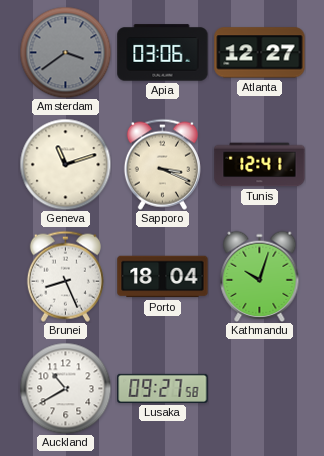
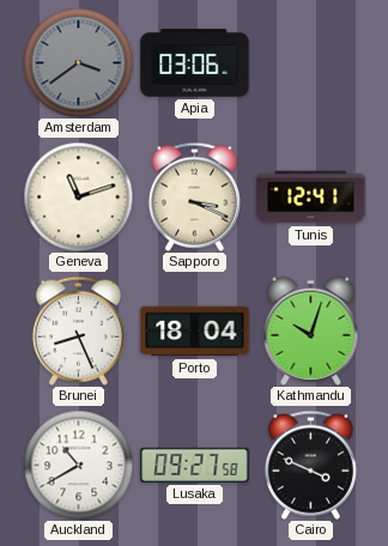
Atlanta: 12:27 -> none (260, 53)
Cairo: none -> 3:49 (310, 465)
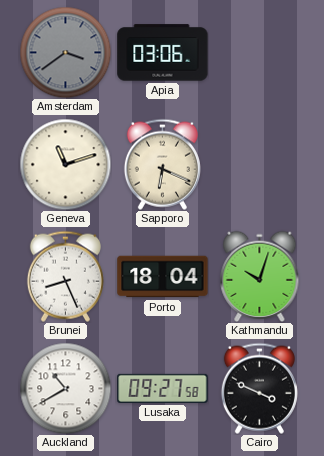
Sapporo: 3:19 -> 6:19 (162, 164)
Tunis: 12:41 -> none (311, 198)
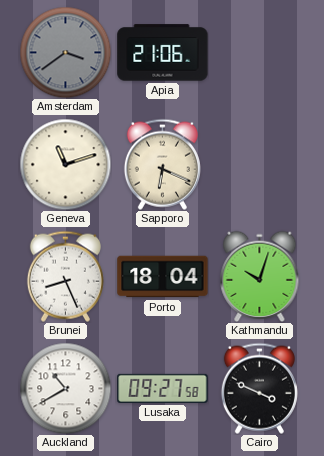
Apia: 03:06 -> 21:06 (163, 53)
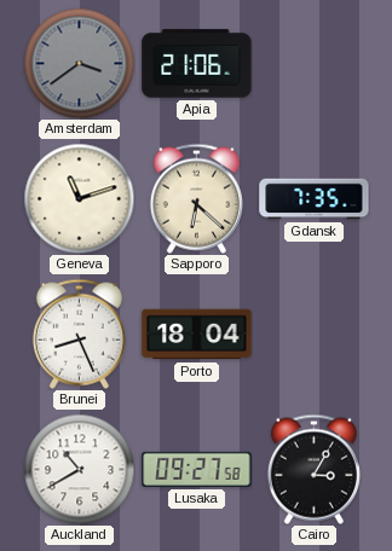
Sapporo: 6:19 -> 6:22 (196, 198)
Gdansk: none -> 7:35 (315, 199)
Kathmandu: 10:03 -> none (260, 276)
Cairo: 3:49 -> 3:05 (313, 469)
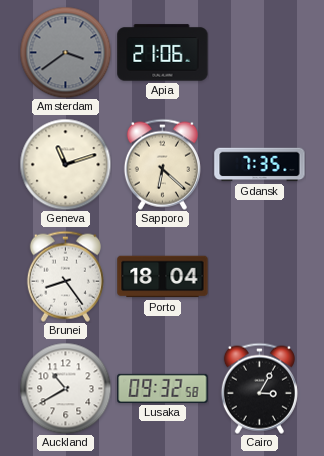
Brunei: 8:26 -> 8:24 (65, 276)
Lusaka: 09:27 -> 09:32 (163, 388)
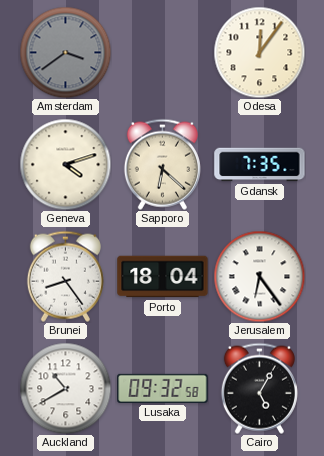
Apia: 21:06 -> none (163, 53)
Odesa: none -> 12:06 (259, 52)
Geneva: 11:12 -> 4:12 (65, 164)
Jerusalem: none -> 6:24 (259, 276)
Cairo: 3:05 -> 5:05 (259, 388)
